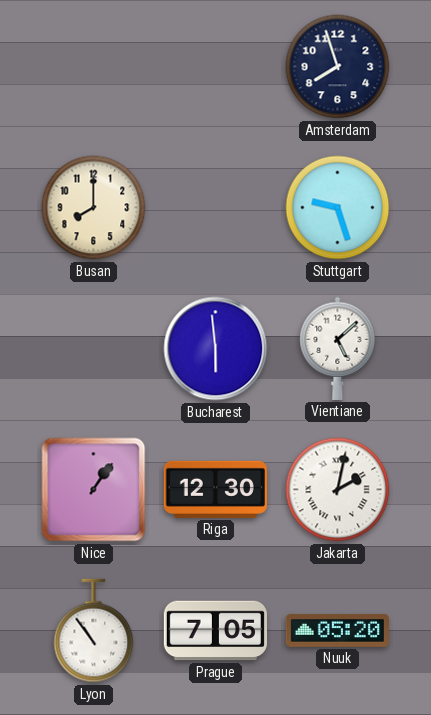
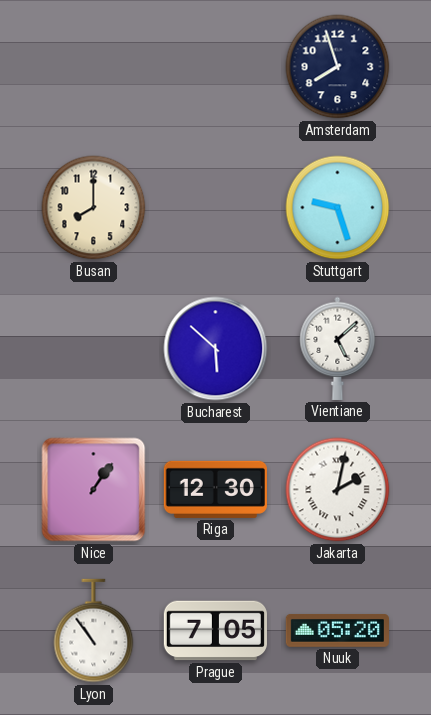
Bucharest: 5:59 -> 5:52 (216, 349)
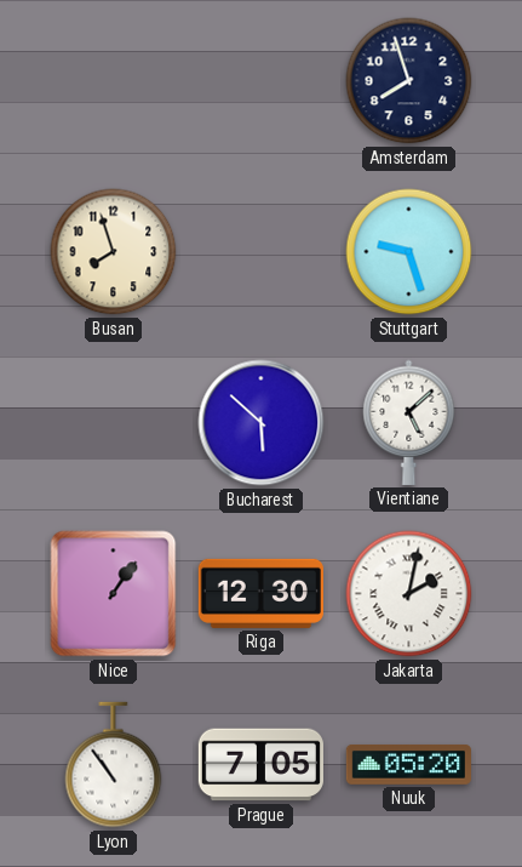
Busan: 8:00 -> 7:57 (114, 252)
